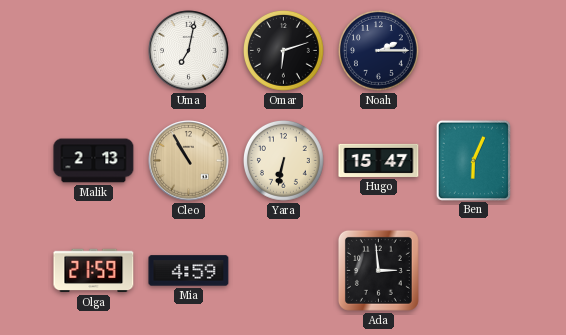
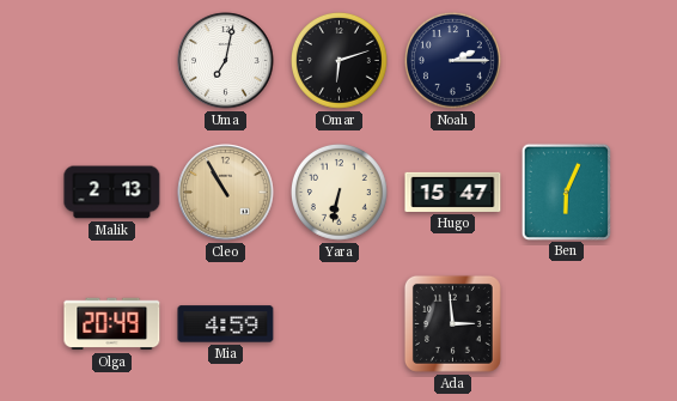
Olga: 21:59 -> 20:49 (112, 324)
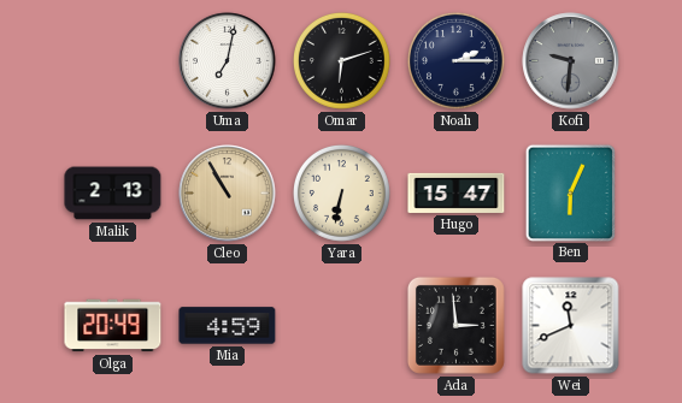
Kofi: none -> 9:31 (571, 61)
Wei: none -> 11:41 (571, 326)
